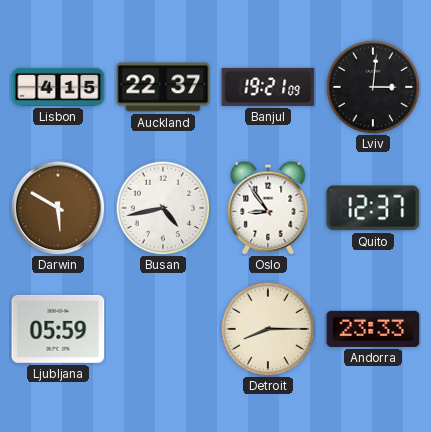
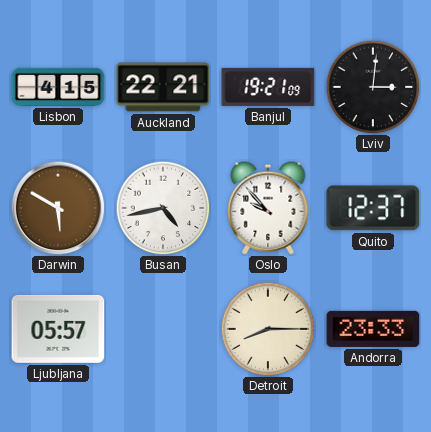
Auckland: 22:37 -> 22:21 (163, 87)
Oslo: 8:54 -> 9:53 (268, 208)
Ljubljana: 05:59 -> 05:57 (58, 329)
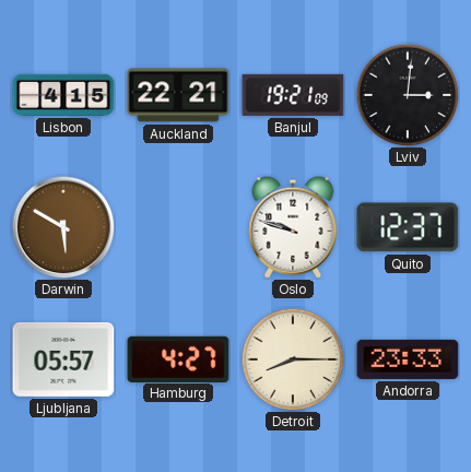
Busan: 4:43 -> none (163, 208)
Oslo: 9:53 -> 9:48 (293, 227)
Hamburg: none -> 4:27 (178, 358)
